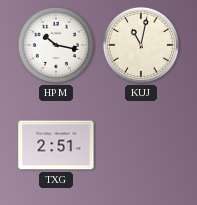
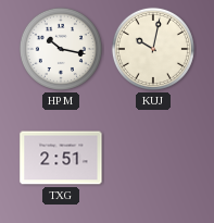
KUJ: 11:02 -> 10:02 (153, 49)
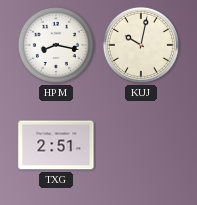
HPM: 10:17 -> 8:17 (56, 45)
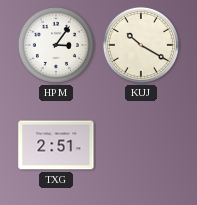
HPM: 8:17 -> 3:06 (56, 45)
KUJ: 10:02 -> 10:20 (141, 45)
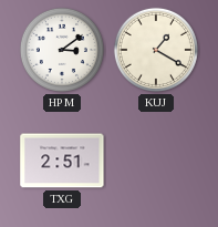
HPM: 3:06 -> 3:09 (62, 50)
KUJ: 10:20 -> 1:20 (156, 50)
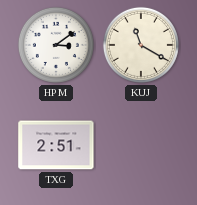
KUJ: 1:20 -> 11:20 (141, 45)
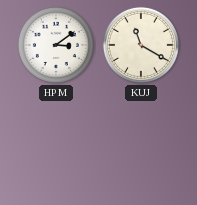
TXG: 2:51 -> none (56, 145)
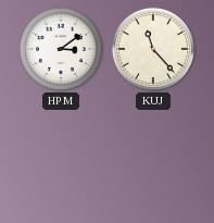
KUJ: 11:20 -> 11:23 (153, 49)
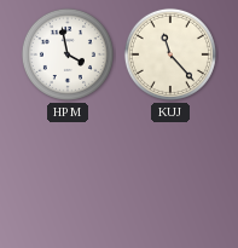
HPM: 3:09 -> 3:58 (68, 54)
